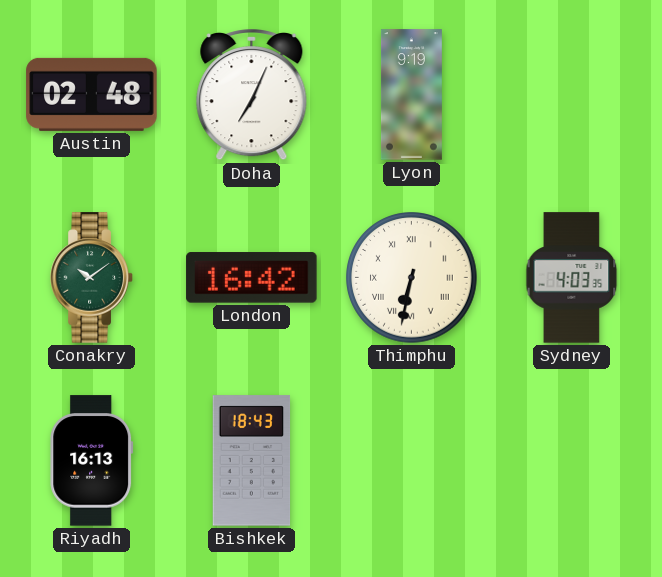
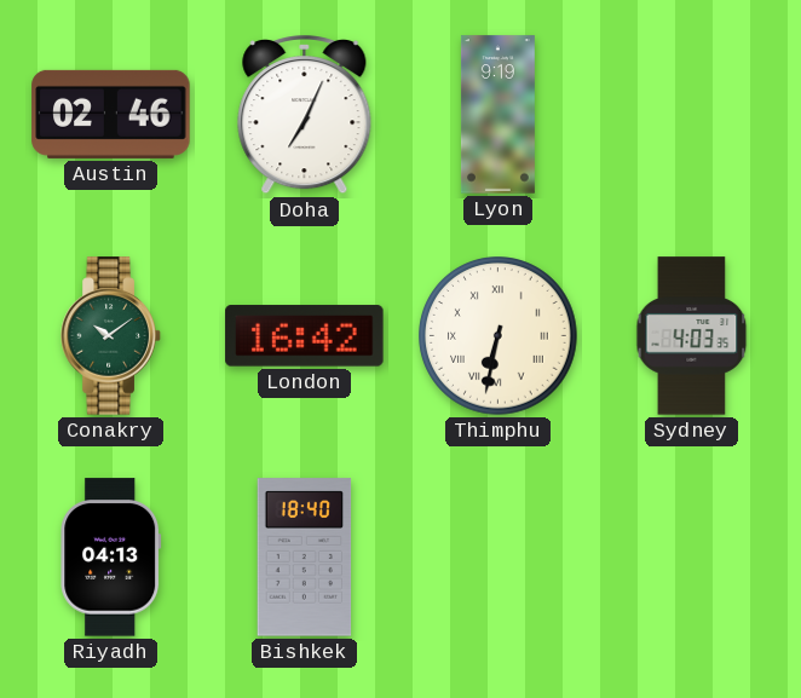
Austin: 02:48 -> 02:46 (111, 114)
Riyadh: 16:13 -> 04:13 (111, 558)
Bishkek: 18:43 -> 18:40 (305, 558)
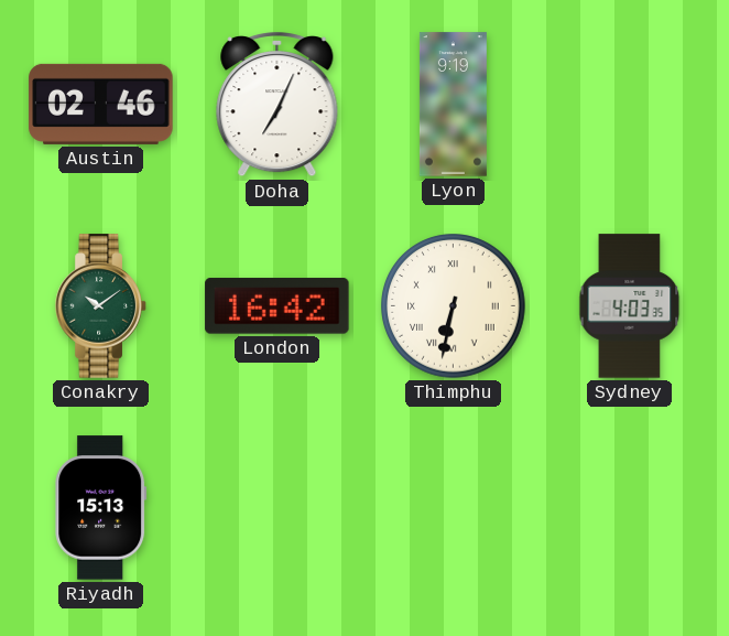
Riyadh: 04:13 -> 15:13 (101, 508)
Bishkek: 18:40 -> none (305, 558)
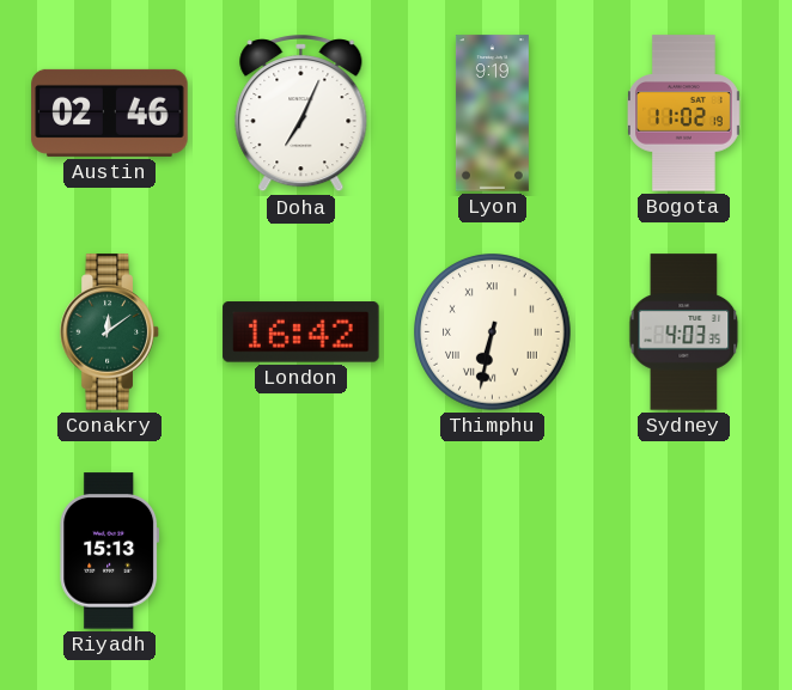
Bogota: none -> 11:02 (683, 114)
Conakry: 10:09 -> 12:09 (110, 332)
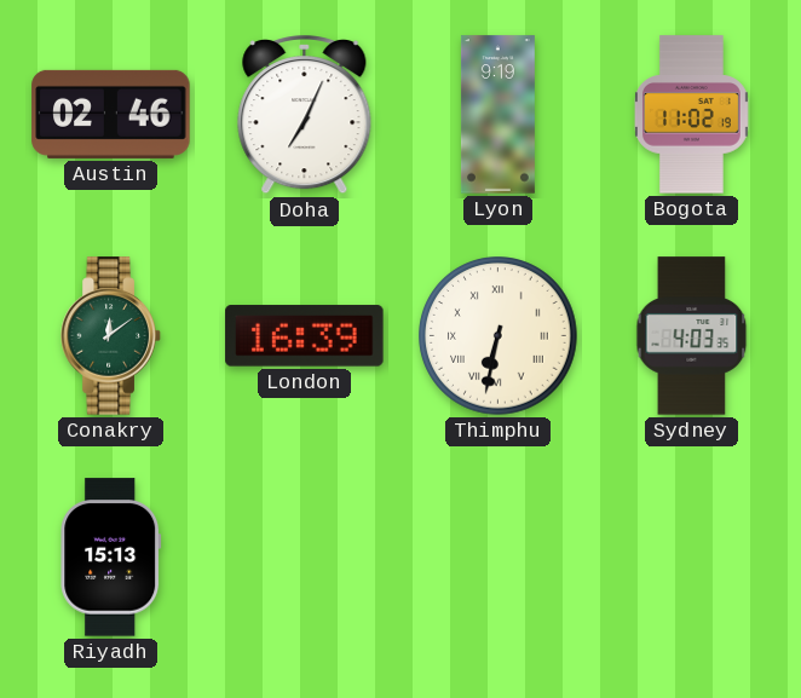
London: 16:42 -> 16:39 (305, 336)
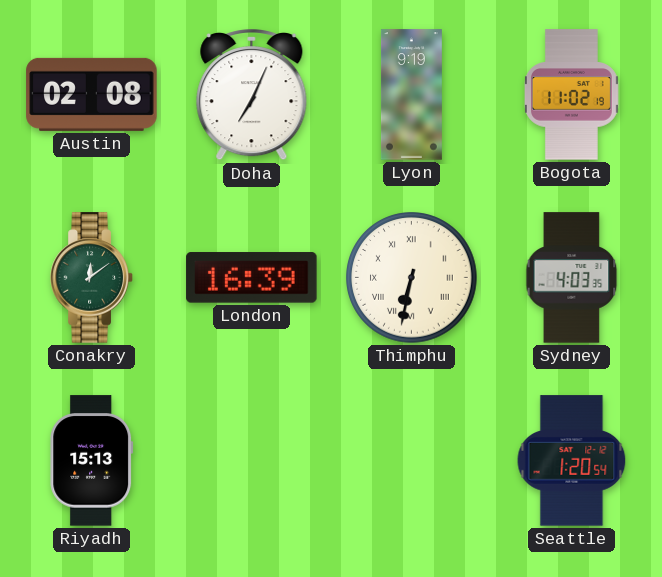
Austin: 02:46 -> 02:08 (92, 94)
Seattle: none -> 1:20 (572, 461)
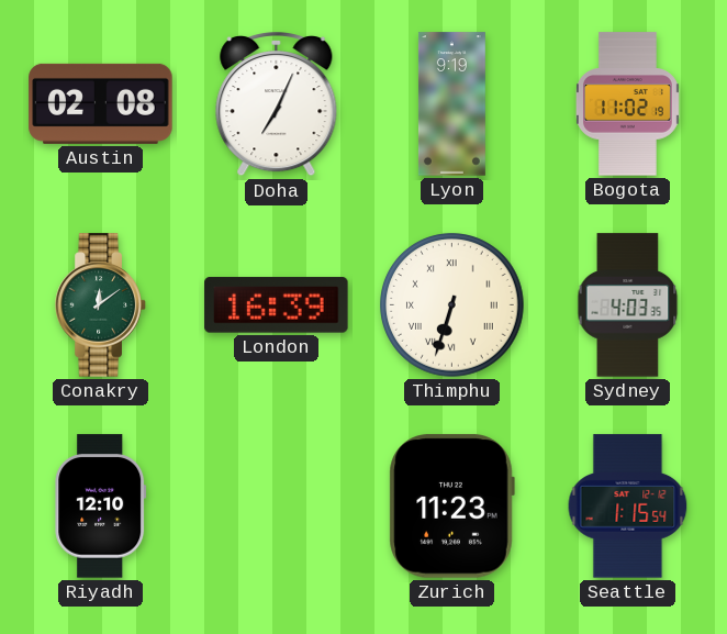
Thimphu: 6:32 -> 6:33 (452, 305)
Riyadh: 15:13 -> 12:10 (101, 507)
Zurich: none -> 11:23 (451, 507)
Seattle: 1:20 -> 1:15 (628, 507)
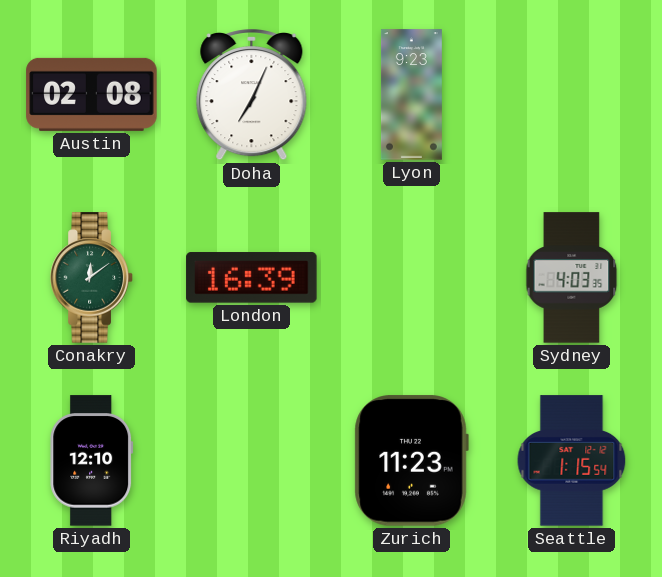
Lyon: 9:19 -> 9:23 (411, 95)
Bogota: 11:02 -> none (627, 104)
Thimphu: 6:33 -> none (452, 305)
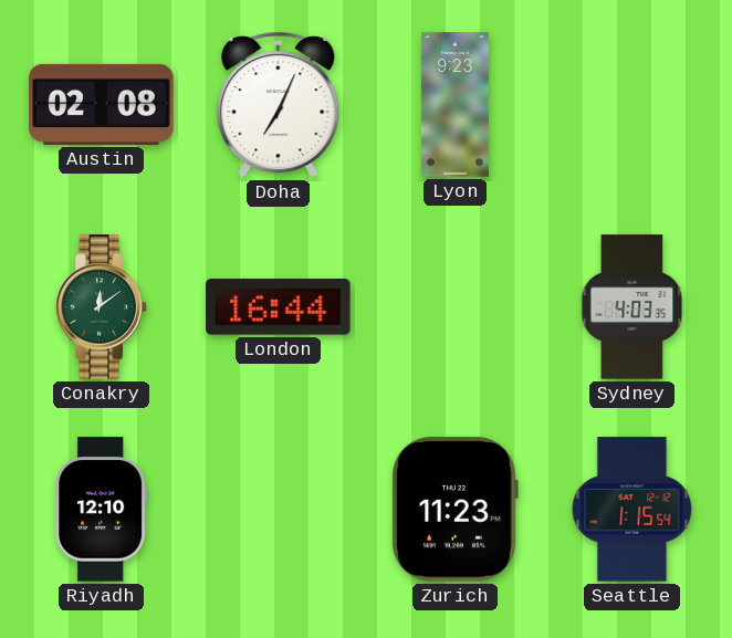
London: 16:39 -> 16:44 (279, 307)
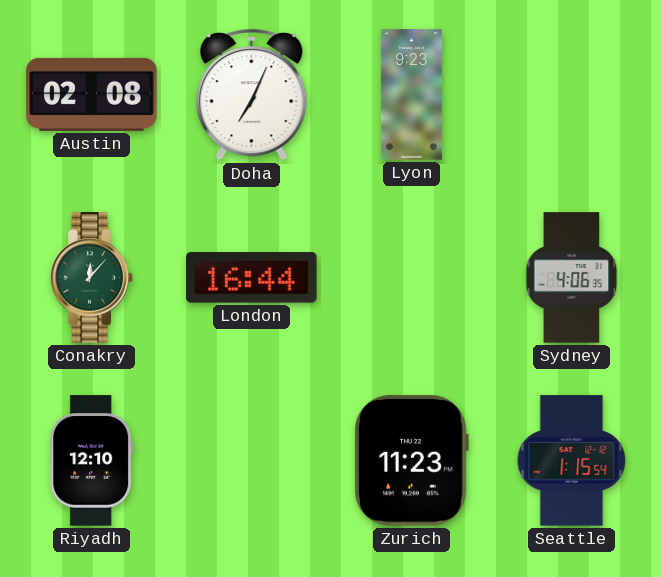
Conakry: 12:09 -> 12:07 (92, 278)
Sydney: 4:03 -> 4:06 (572, 278)
